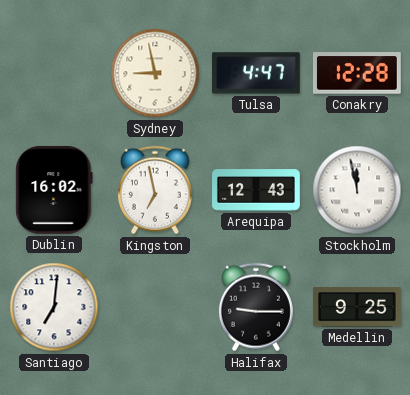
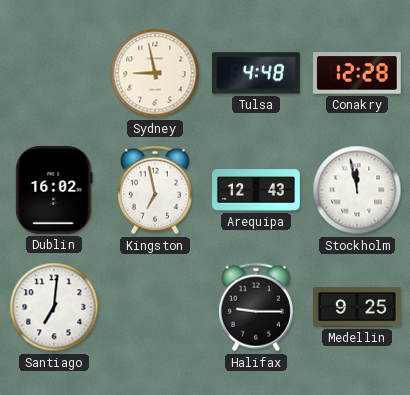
Tulsa: 4:47 -> 4:48 (256, 73)
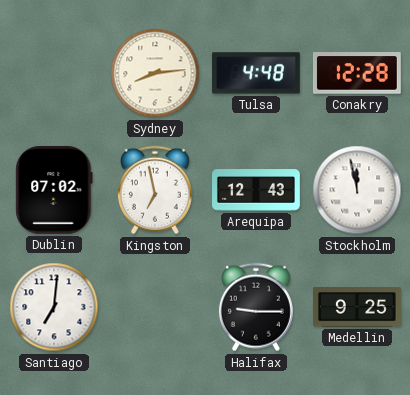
Sydney: 8:58 -> 8:14 (155, 73)
Dublin: 16:02 -> 07:02 (54, 190)
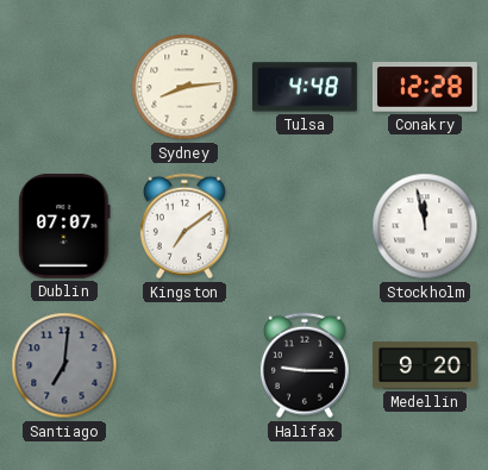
Dublin: 07:02 -> 07:07 (64, 226)
Kingston: 6:58 -> 7:09 (184, 226)
Arequipa: 12:43 -> none (257, 190)
Santiago dial: white -> grey (64, 365)
Medellin: 9:25 -> 9:20 (425, 365)
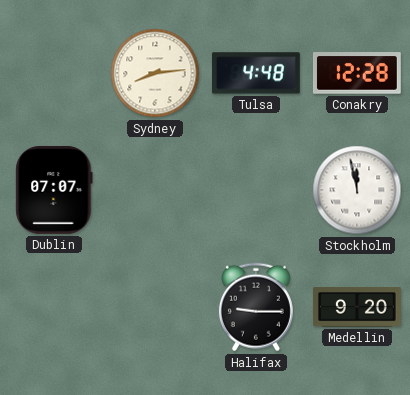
Kingston: 7:09 -> none (184, 226)
Santiago: 7:01 -> none (64, 365)
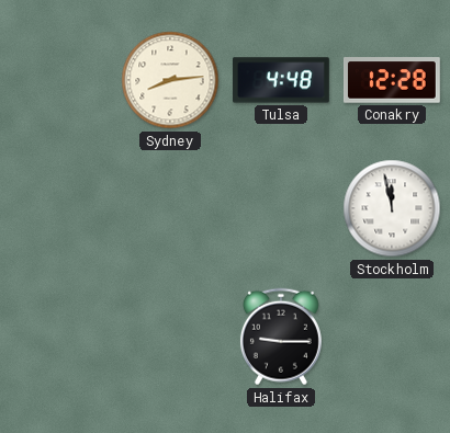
Dublin: 07:07 -> none (54, 190)
Medellin: 9:20 -> none (357, 307)
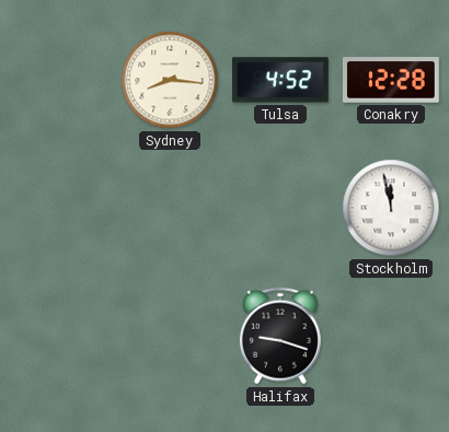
Sydney: 8:14 -> 8:16 (170, 80)
Tulsa: 4:48 -> 4:52 (280, 80)
Halifax: 9:15 -> 9:18 (280, 336)
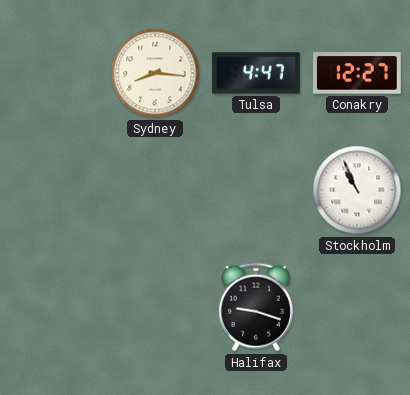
Tulsa: 4:52 -> 4:47 (256, 73)
Conakry: 12:28 -> 12:27 (357, 73)
Stockholm: 11:58 -> 10:56 (357, 190)
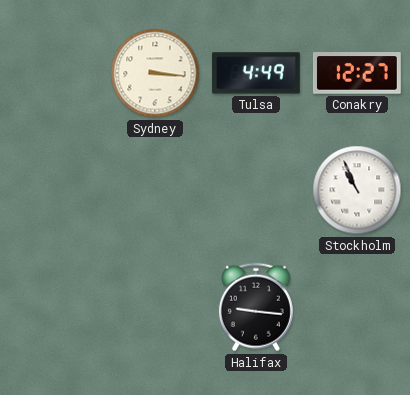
Sydney: 8:16 -> 3:16 (155, 73)
Tulsa: 4:47 -> 4:49 (256, 73)
Halifax: 9:18 -> 9:16 (256, 307)
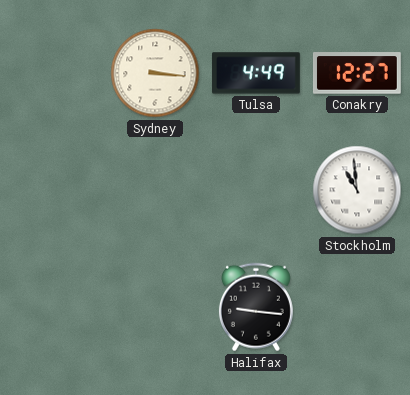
Stockholm: 10:56 -> 10:59 (357, 190)
